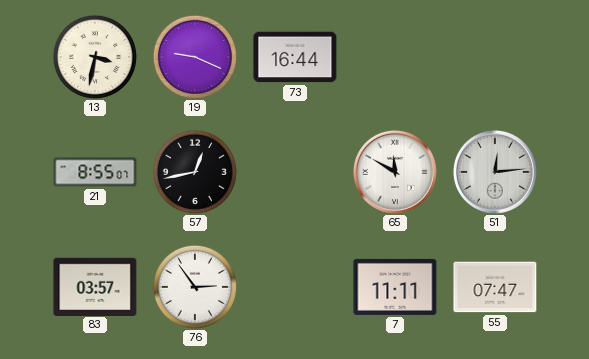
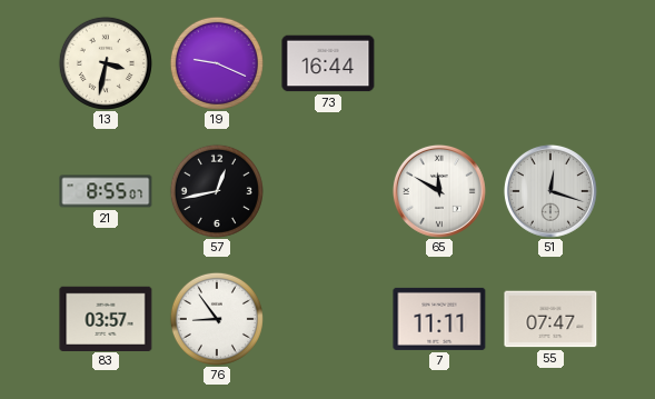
51: 12:14 -> 12:18 (550, 191)
76: 2:54 -> 8:54 (217, 319)
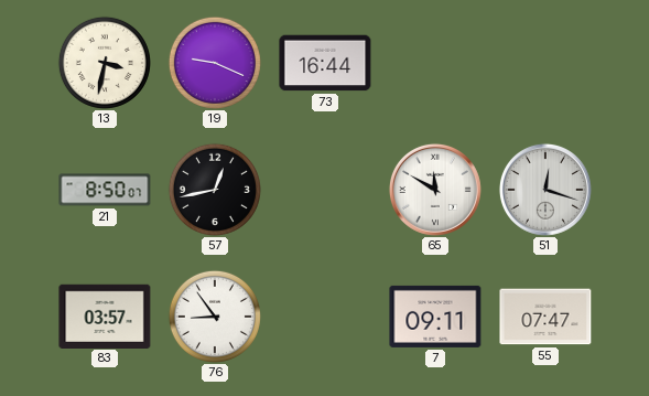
21: 8:55 -> 8:50 (105, 190)
7: 11:11 -> 09:11 (435, 317)
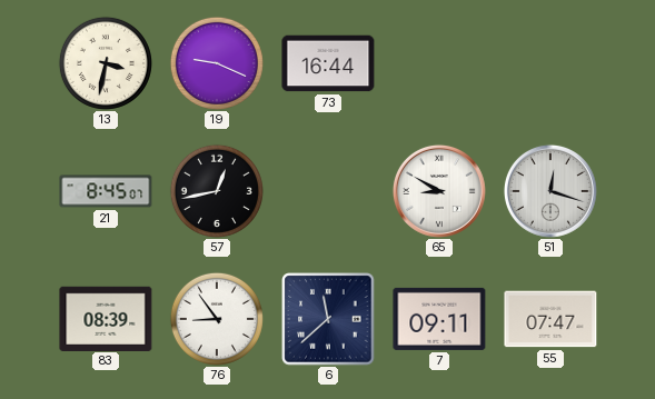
21: 8:50 -> 8:45 (106, 191)
65: 11:50 -> 8:50 (439, 191)
83: 03:57 -> 08:39 (106, 318)
6: none -> 11:38 (328, 319)
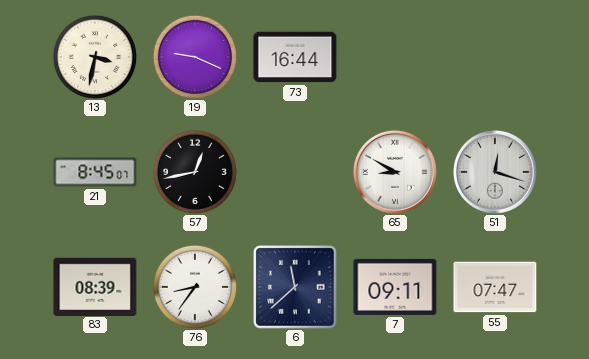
76: 8:54 -> 8:36 (195, 287)
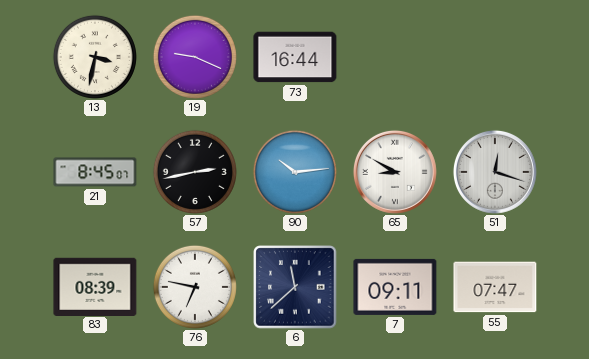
57: 12:43 -> 2:43 (195, 172)
90: none -> 10:14 (295, 172)
76: 8:36 -> 6:47 (195, 287)
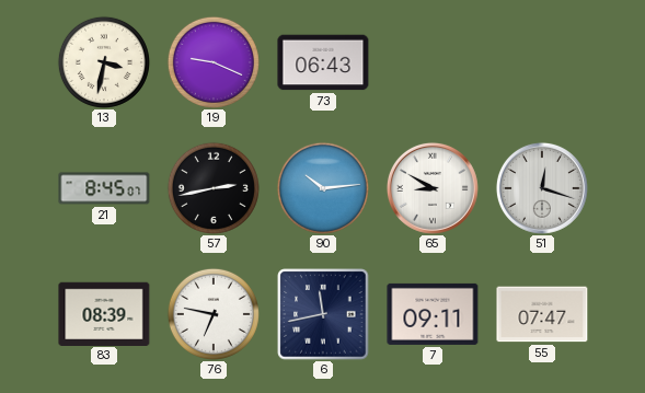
73: 16:44 -> 06:43 (323, 62)
6: 11:38 -> 11:43 (323, 314)
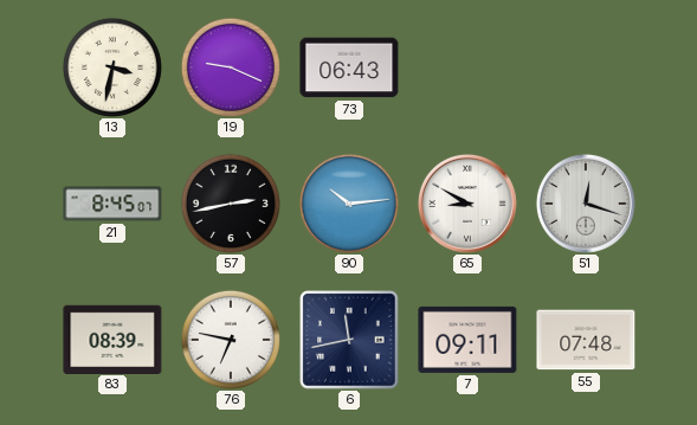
55: 07:47 -> 07:48 (586, 340)
